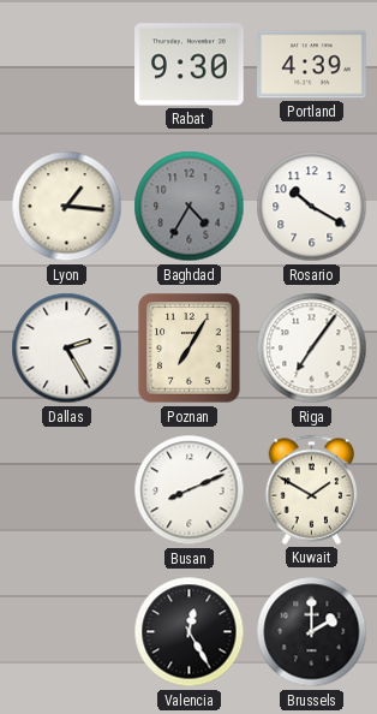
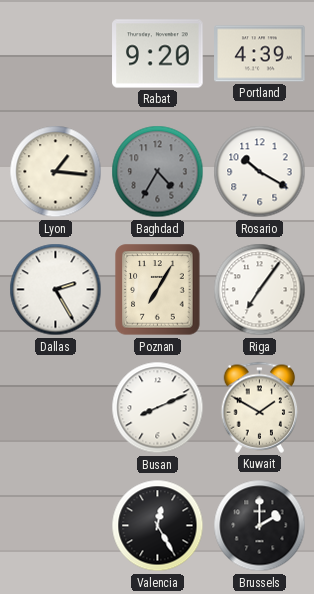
Rabat: 9:30 -> 9:20 (158, 54)
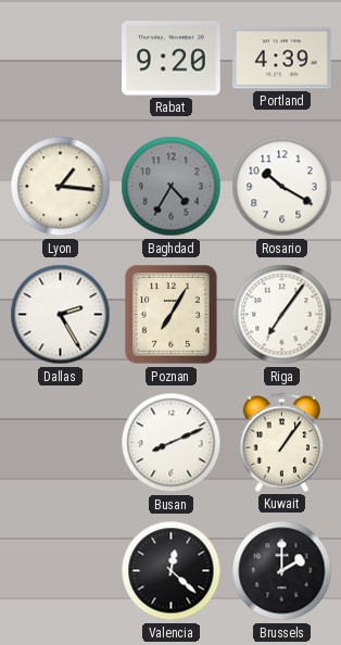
Kuwait: 1:50 -> 1:06 (282, 442)
Valencia: 12:25 -> 12:22 (172, 571)
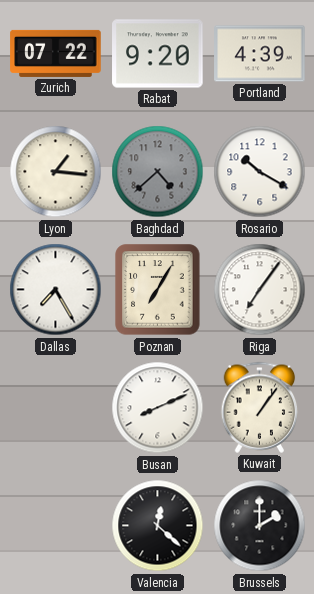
Zurich: none -> 07:22 (56, 53)
Baghdad: 4:35 -> 4:38 (158, 172)
Dallas: 2:25 -> 7:25 (56, 290)
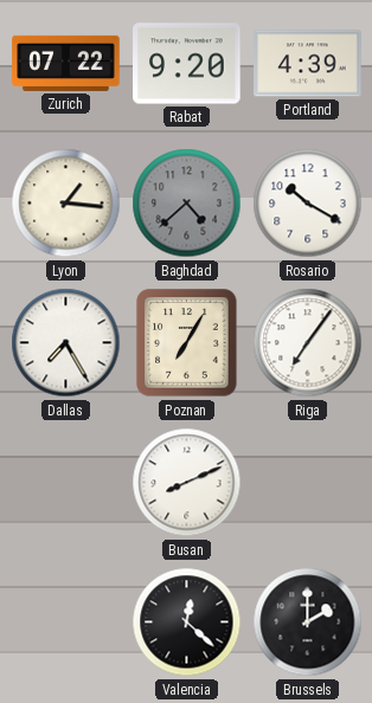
Kuwait: 1:06 -> none (260, 407)
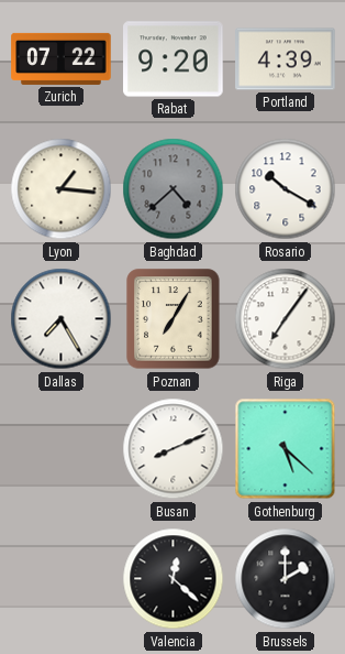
Gothenburg: none -> 5:22 (286, 449)
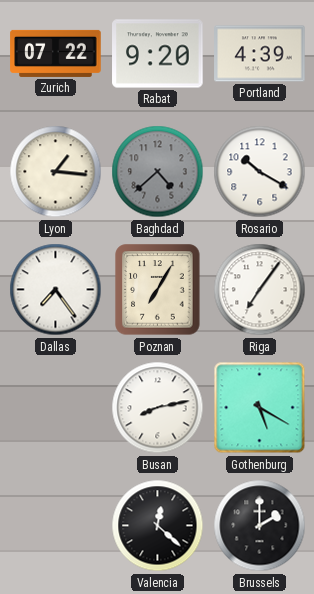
Dallas: 7:25 -> 7:24 (56, 290)
Busan: 8:11 -> 8:13 (158, 408)
Gothenburg: 5:22 -> 5:20 (260, 408)
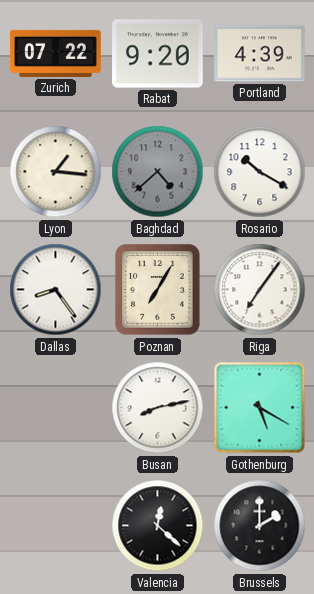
Dallas: 7:24 -> 8:24 (56, 290)
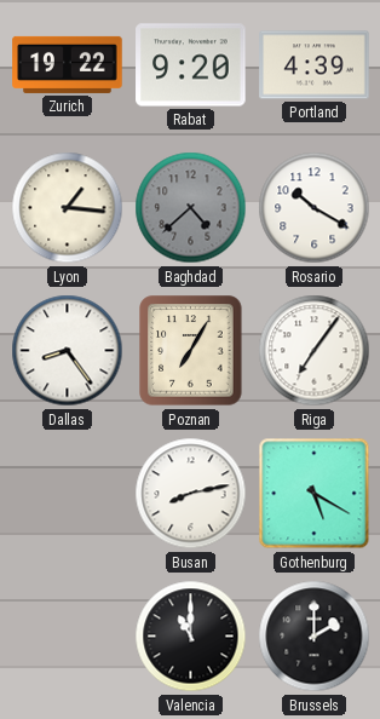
Zurich: 07:22 -> 19:22 (68, 64)
Valencia: 12:22 -> 11:00 (191, 637)
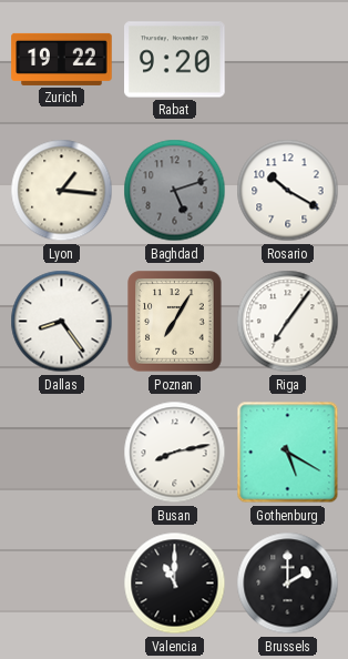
Portland: 4:39 -> none (315, 65)
Baghdad: 4:38 -> 5:12 (175, 191)
